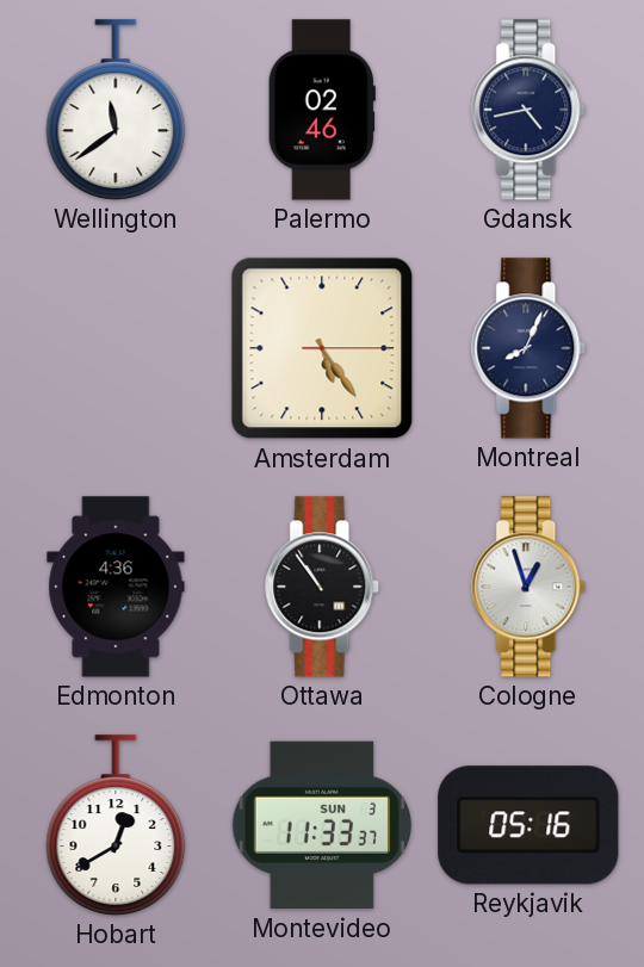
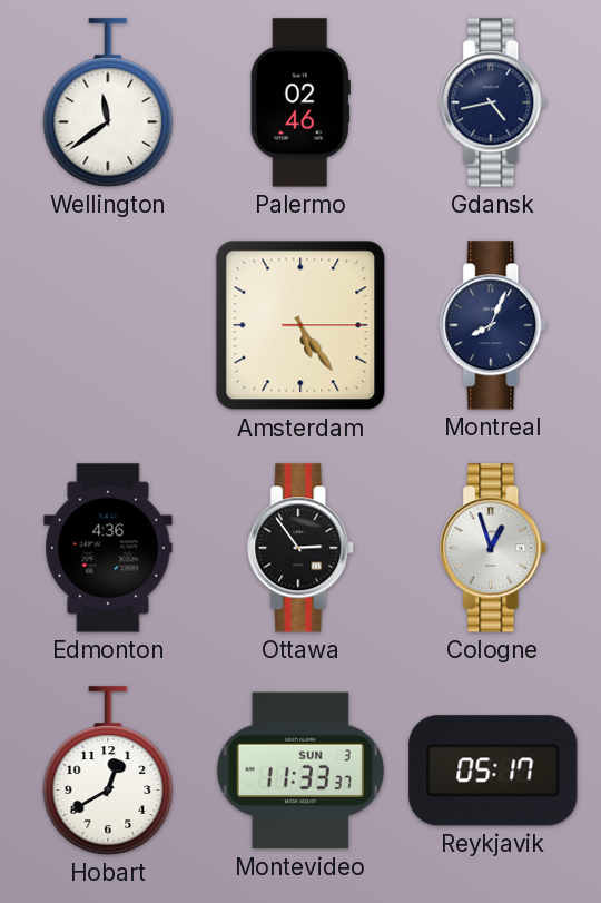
Ottawa: 10:54 -> 2:54 (302, 548)
Reykjavik: 05:16 -> 05:17 (493, 771)
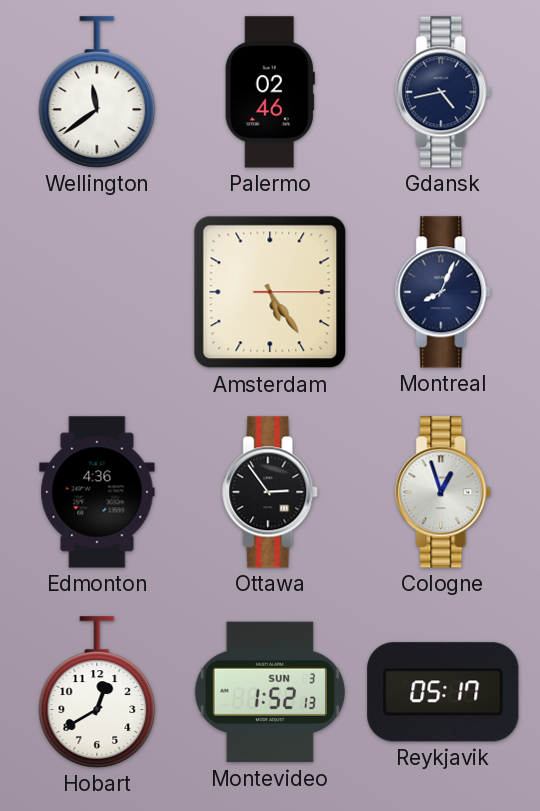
Montevideo: 11:33 -> 1:52 (270, 692)
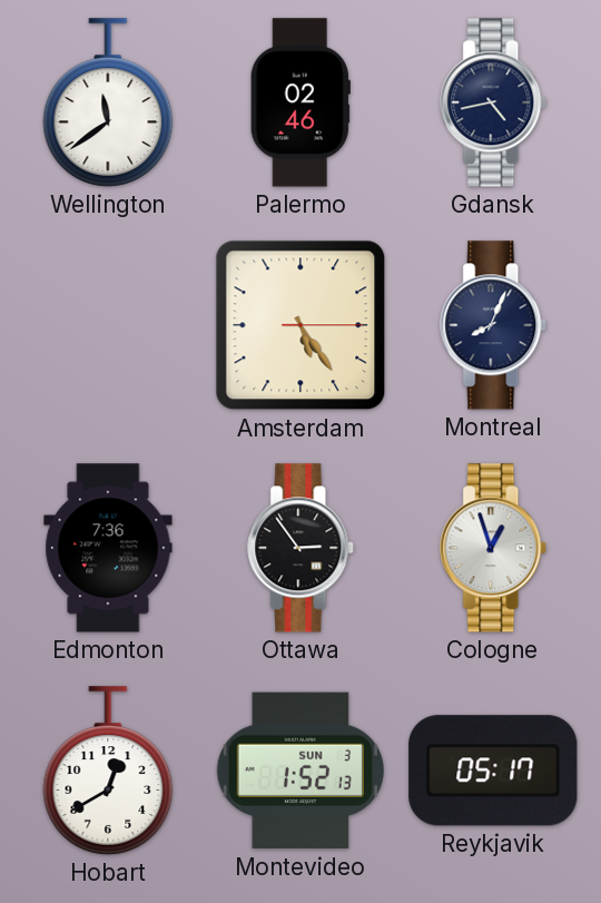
Edmonton: 4:36 -> 7:36 (108, 548)
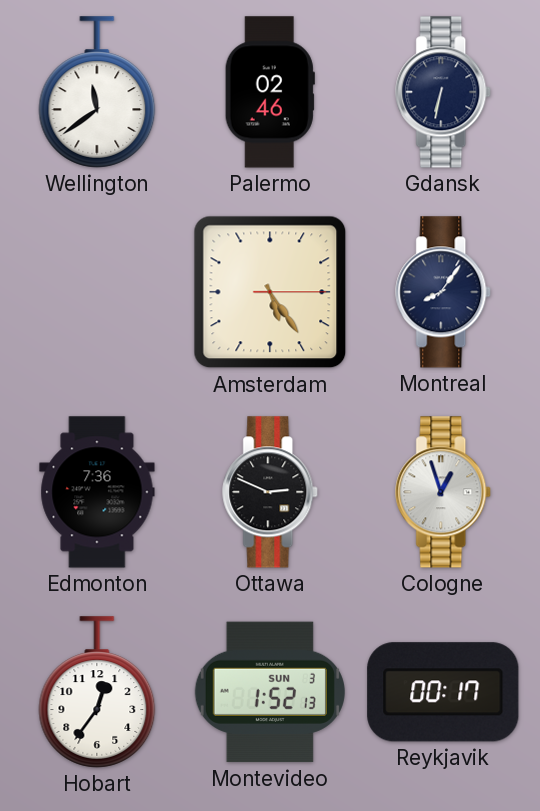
Gdansk: 4:43 -> 6:32 (444, 92)
Montreal: 8:04 -> 8:06 (444, 292)
Ottawa: 2:54 -> 2:49 (271, 492)
Hobart: 12:40 -> 12:36 (97, 692)
Reykjavik: 05:17 -> 00:17 (443, 692)
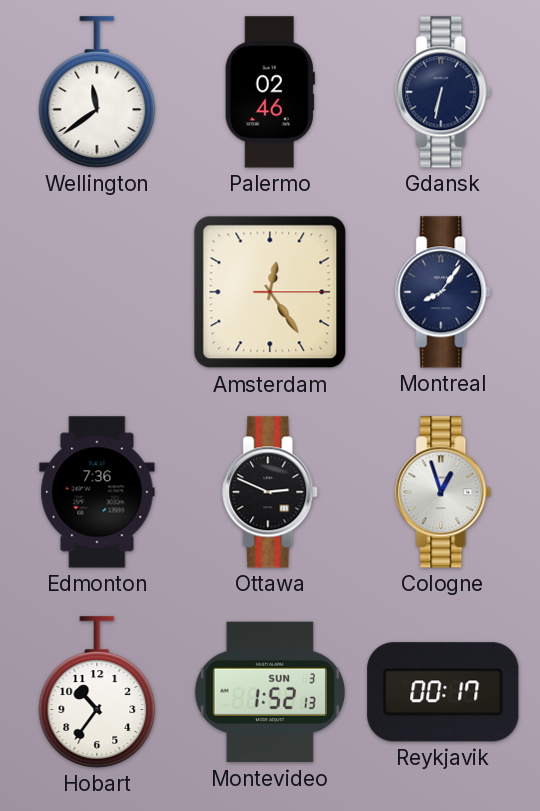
Amsterdam: 5:24 -> 12:24 (270, 292)
Hobart: 12:36 -> 10:36 (97, 692)
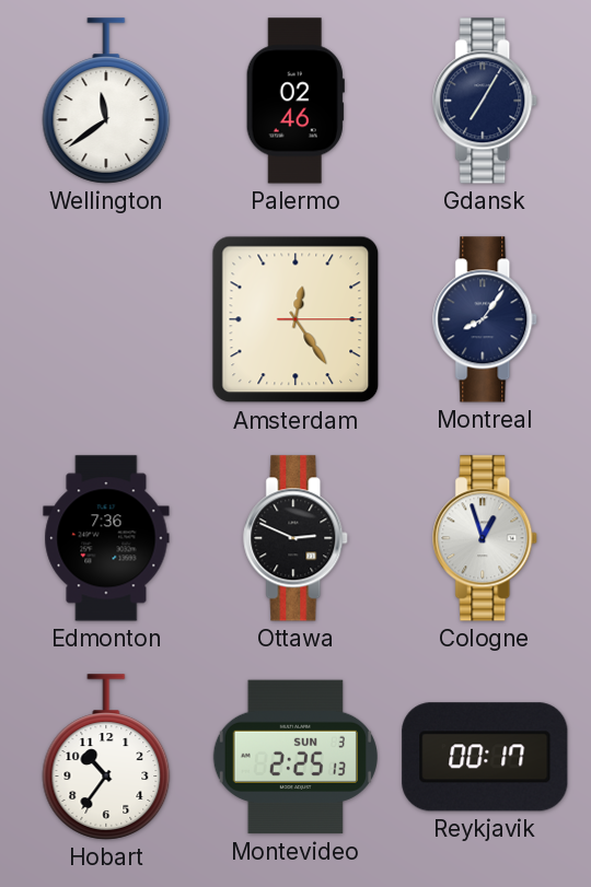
Gdansk: 6:32 -> 7:05 (486, 101)
Montevideo: 1:52 -> 2:25 (296, 757)
